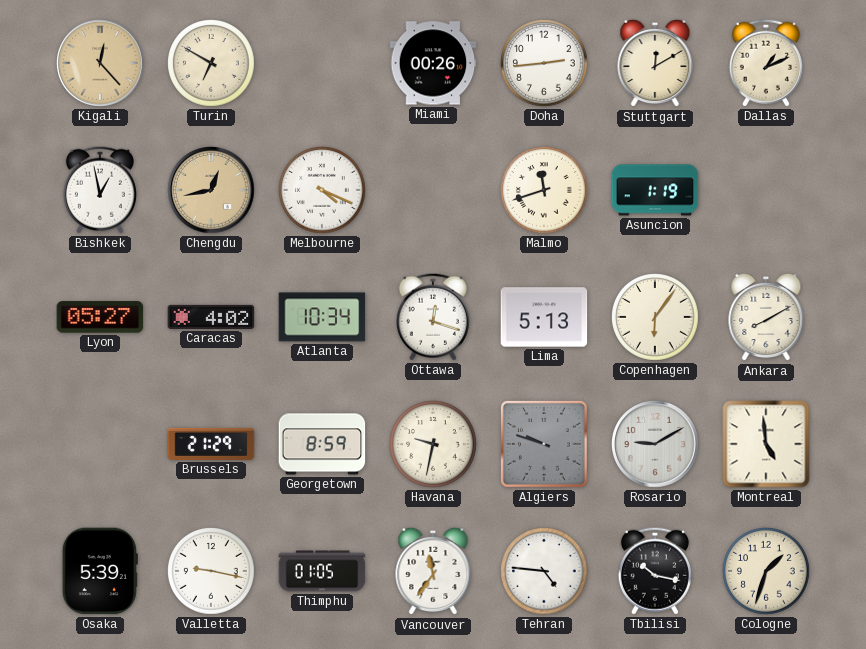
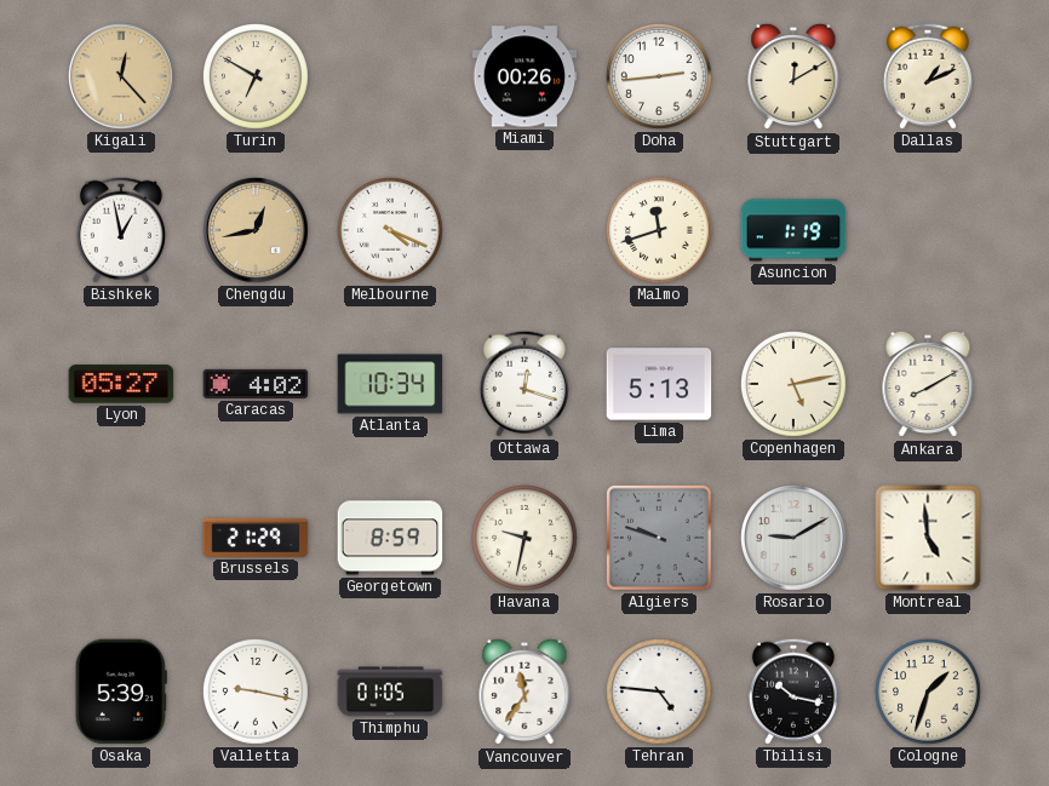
Copenhagen: 6:06 -> 5:13 (795, 385)
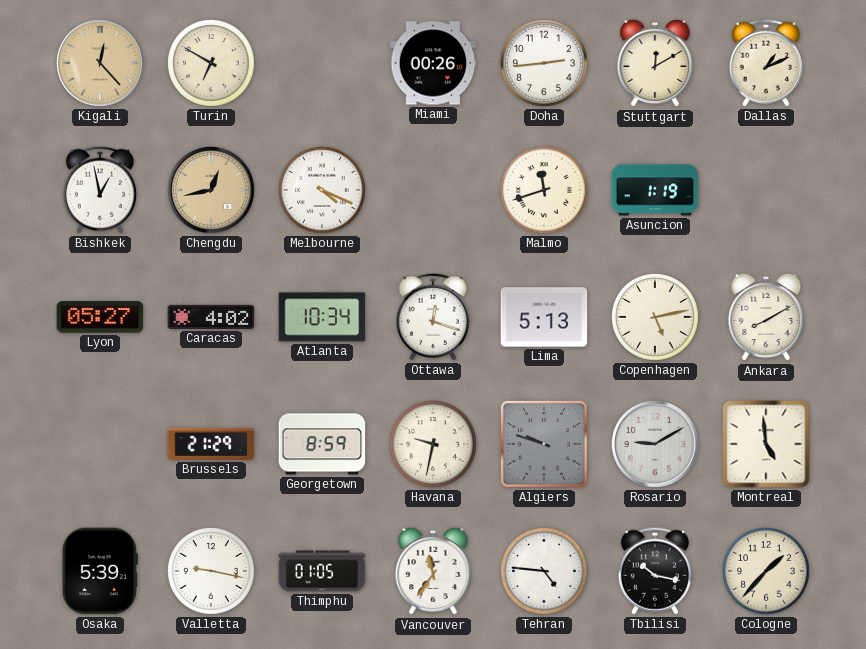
Cologne: 1:33 -> 1:37 (767, 572)
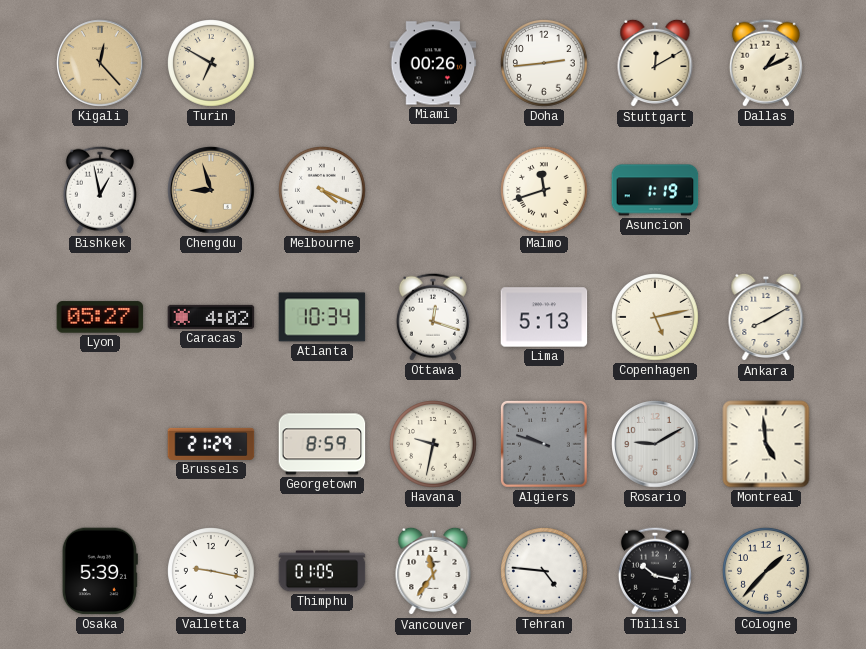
Chengdu: 12:43 -> 8:57 (211, 190)
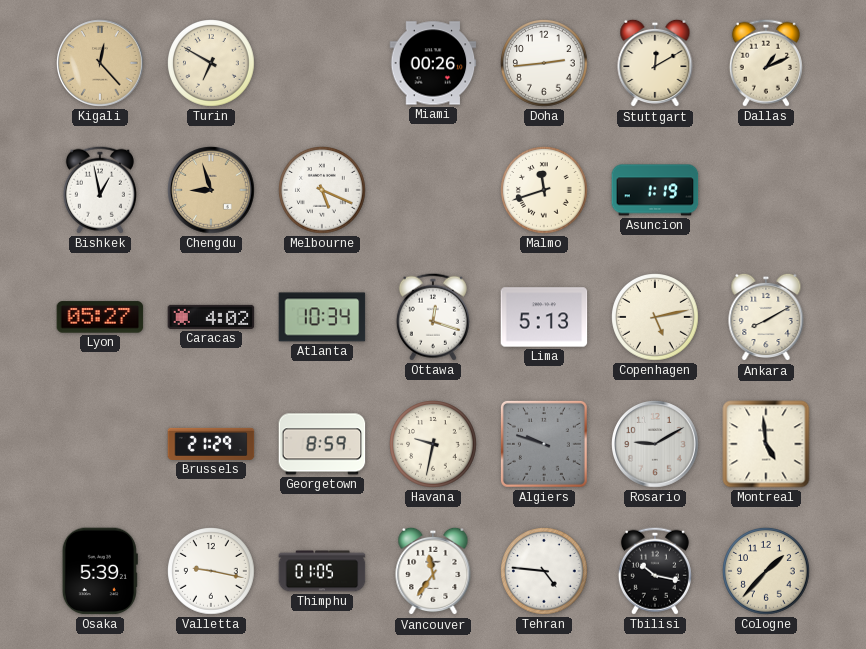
Melbourne: 4:19 -> 5:19 (323, 191)
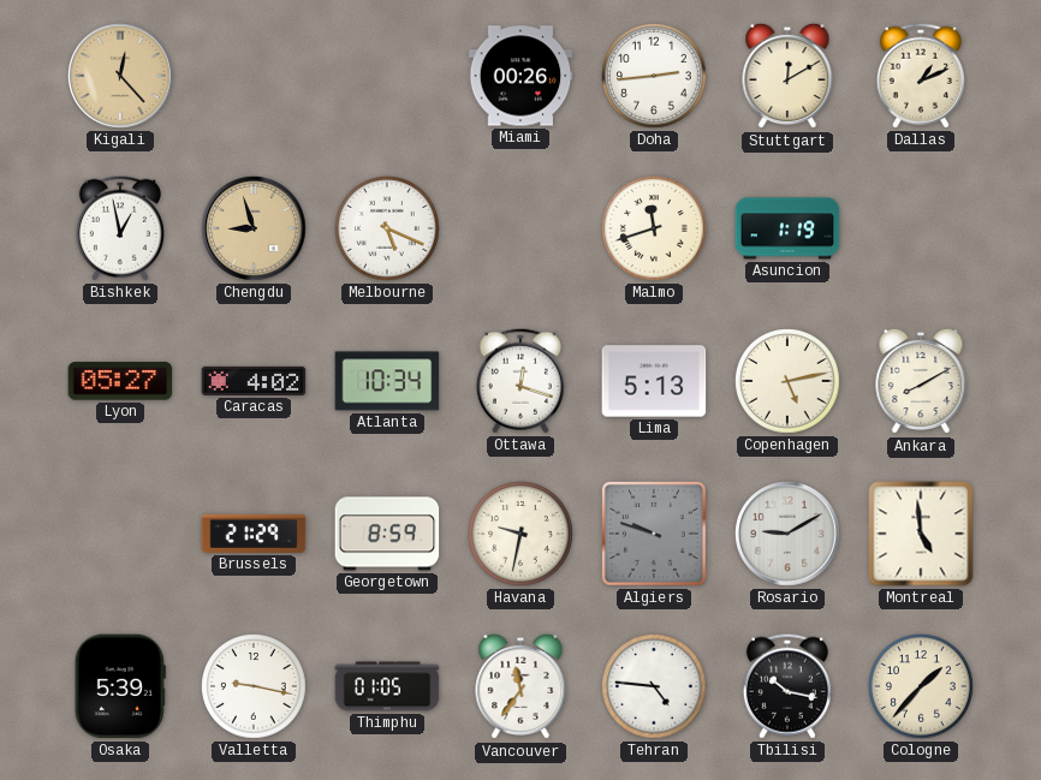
Turin: 6:50 -> none (212, 64)
